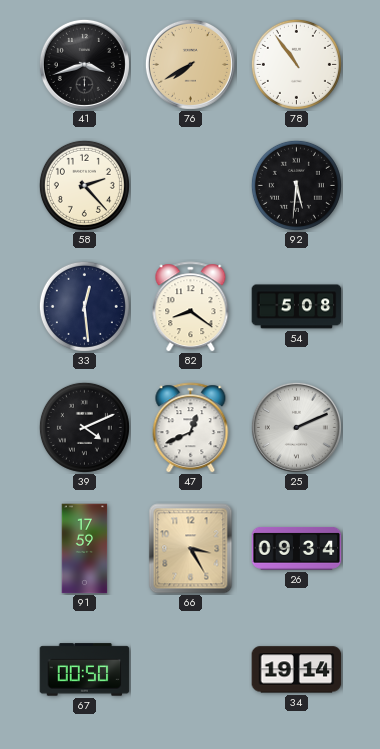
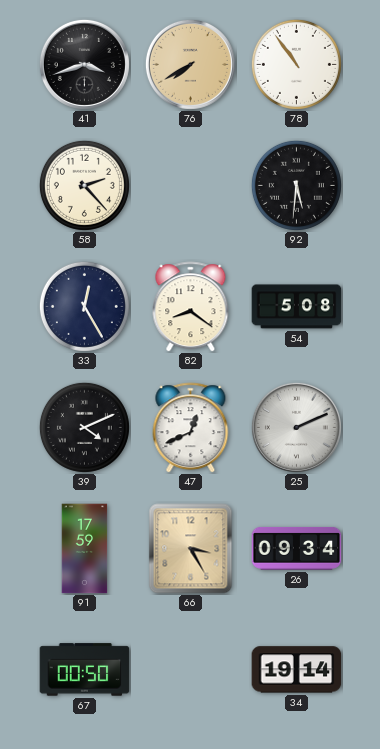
33: 12:29 -> 12:25 (84, 306)
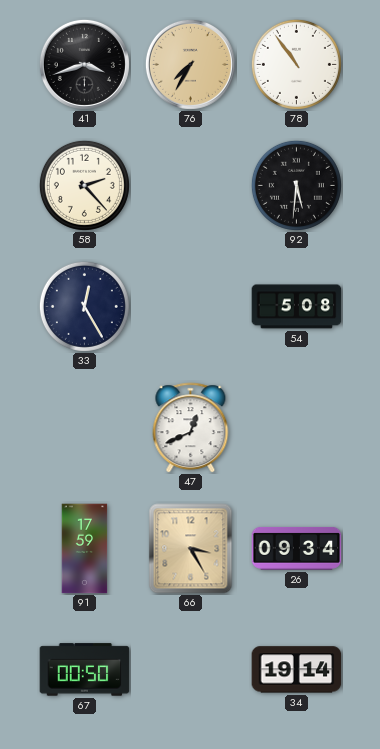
76: 7:40 -> 7:35 (190, 64)
82: 8:21 -> none (191, 307)
39: 4:11 -> none (84, 427)
25: 2:11 -> none (296, 427)
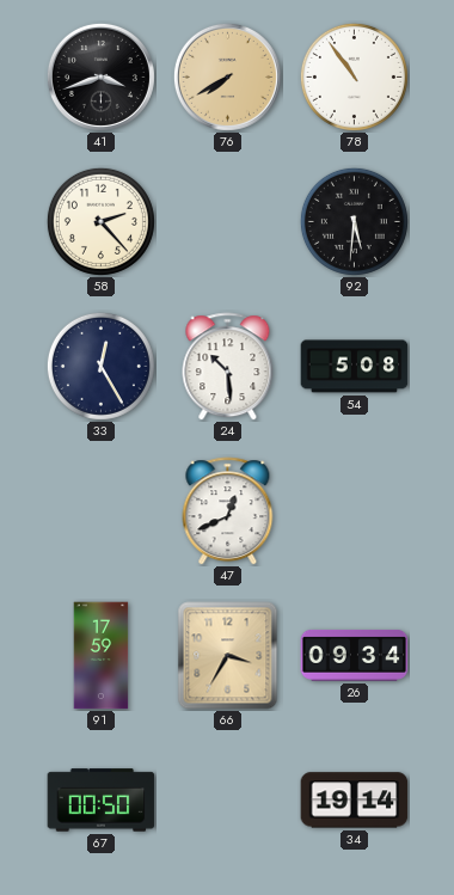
76: 7:35 -> 7:40 (227, 76)
24: none -> 10:29 (228, 367)
66: 3:25 -> 3:35 (228, 656)
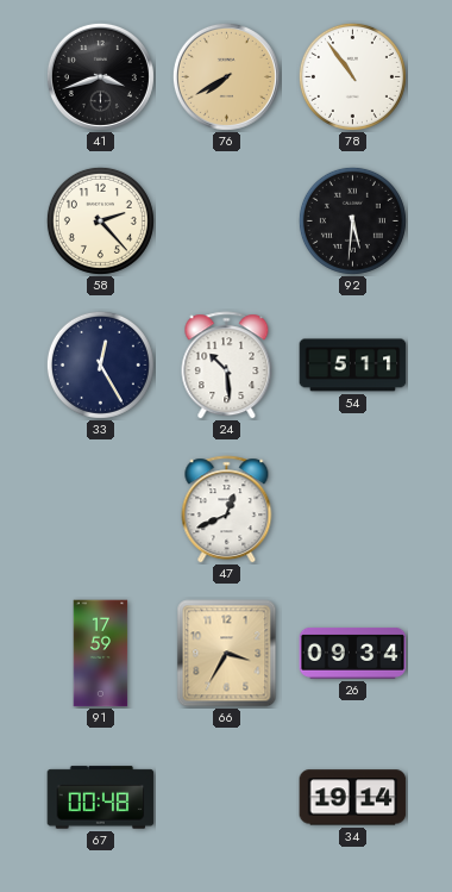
54: 5:08 -> 5:11 (353, 366)
67: 00:50 -> 00:48 (101, 798)
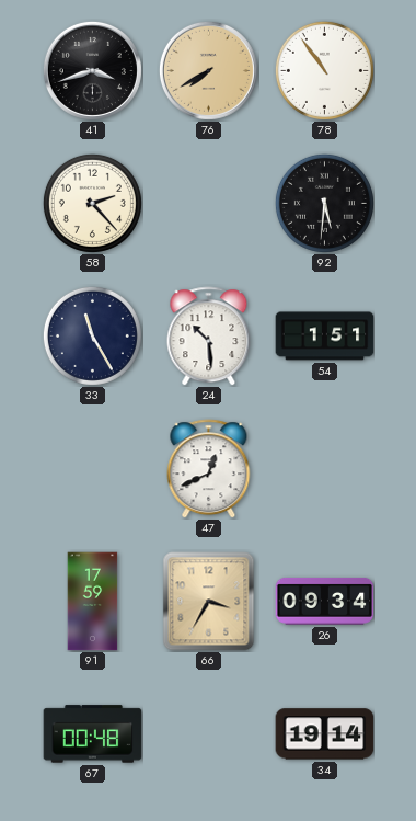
33: 12:25 -> 11:25 (92, 335)
54: 5:11 -> 1:51 (325, 337)
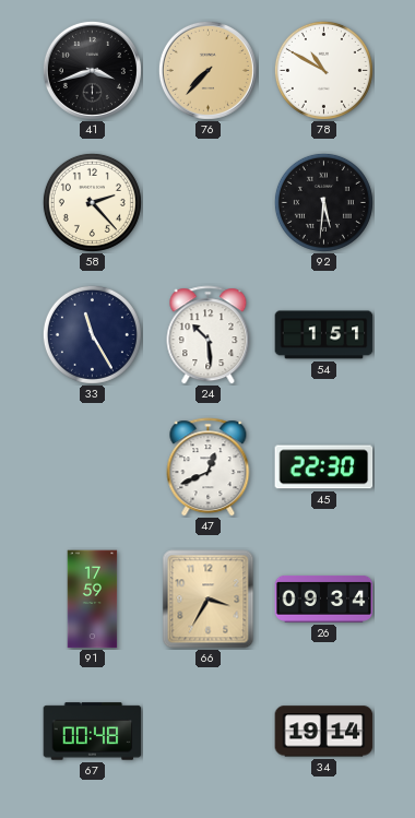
76: 7:40 -> 7:37 (207, 70)
78: 10:54 -> 10:50 (323, 70)
45: none -> 22:30 (324, 467)
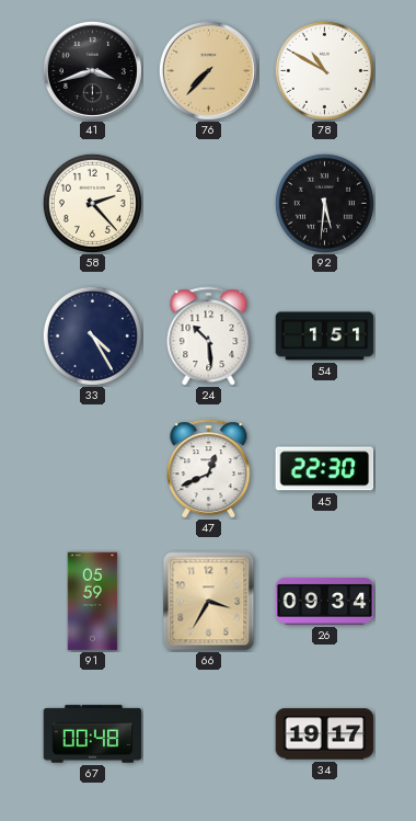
33: 11:25 -> 4:25 (92, 335)
91: 17:59 -> 05:59 (93, 602)
34: 19:14 -> 19:17 (325, 734)
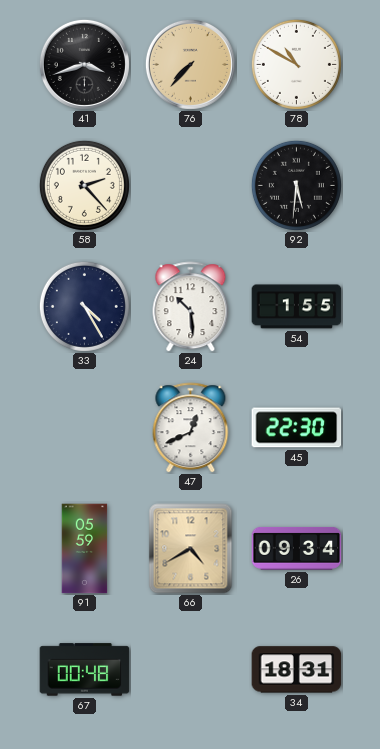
54: 1:51 -> 1:55 (297, 307)
66: 3:35 -> 4:40 (191, 549)
34: 19:17 -> 18:31 (297, 670)
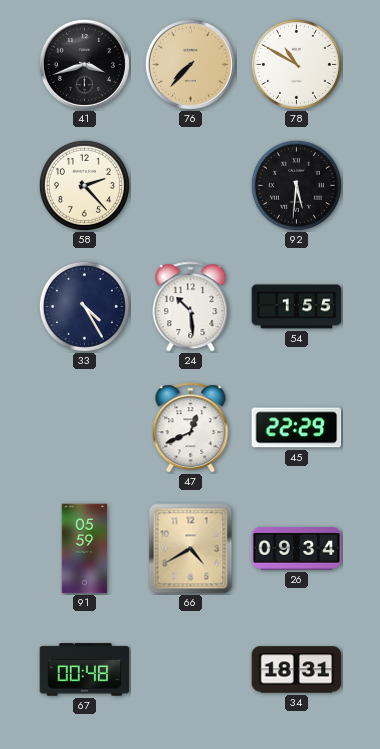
45: 22:30 -> 22:29 (297, 428)
